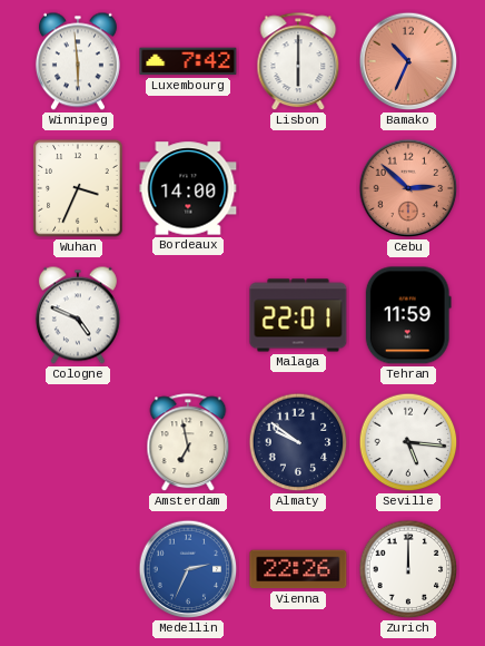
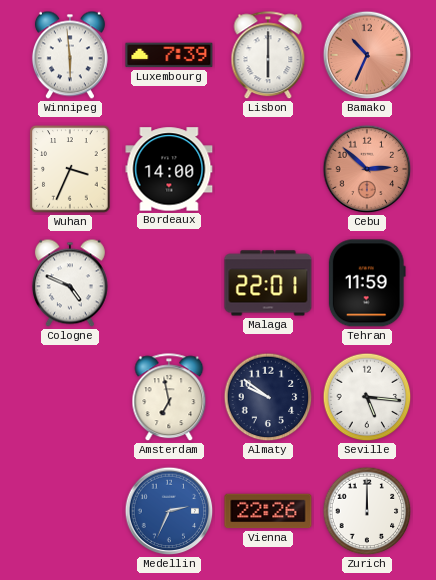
Luxembourg: 7:42 -> 7:39 (169, 55)
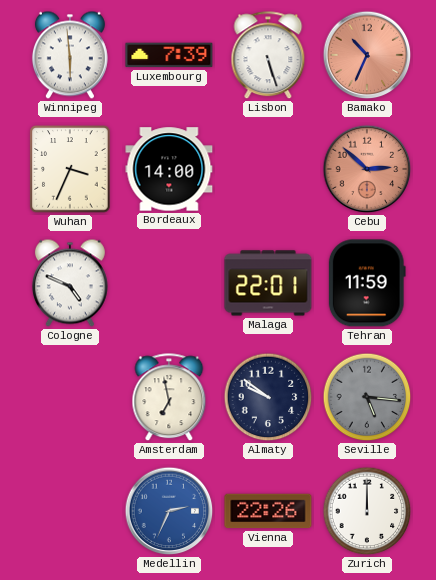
Lisbon: 6:00 -> 5:27 (268, 56)
Seville dial: white -> grey (367, 397)
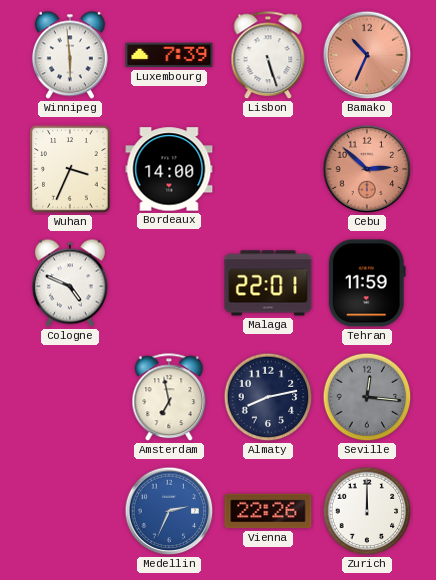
Almaty: 9:51 -> 8:13 (268, 397)
Seville: 5:16 -> 12:16 (367, 397)
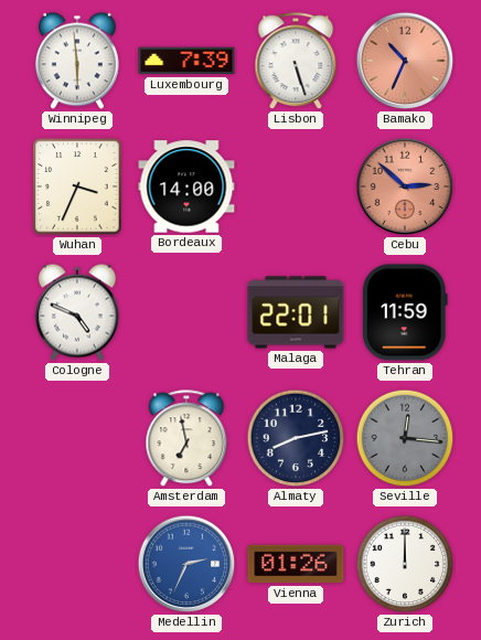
Vienna: 22:26 -> 01:26 (296, 564)
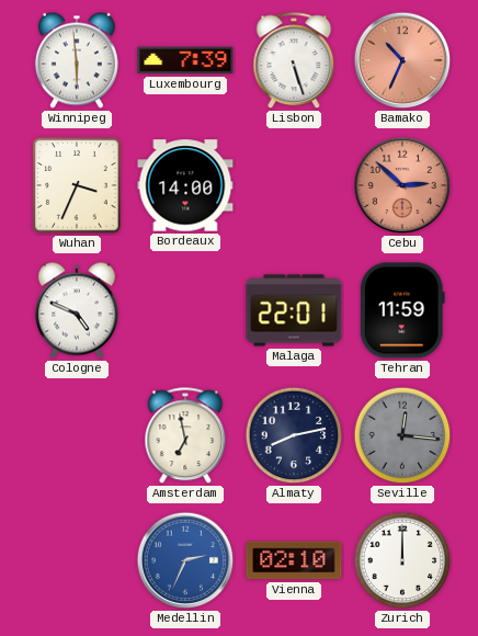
Vienna: 01:26 -> 02:10 (294, 560)
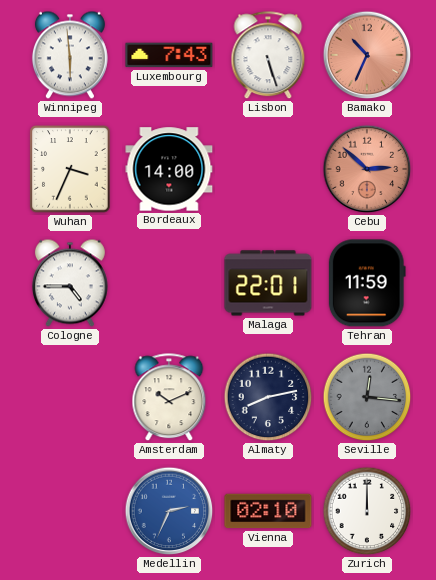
Luxembourg: 7:39 -> 7:43 (169, 55)
Cologne: 4:49 -> 4:45 (70, 283)
Amsterdam: 6:58 -> 10:11 (169, 398)
